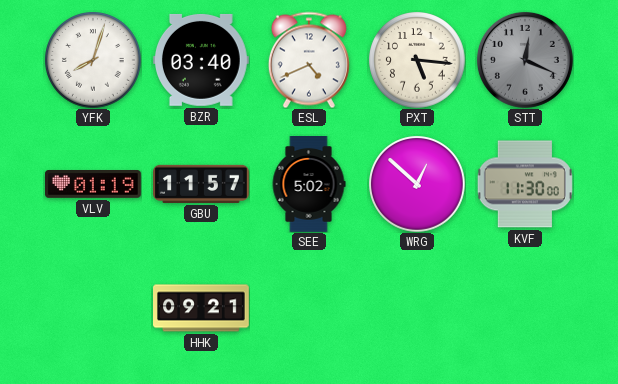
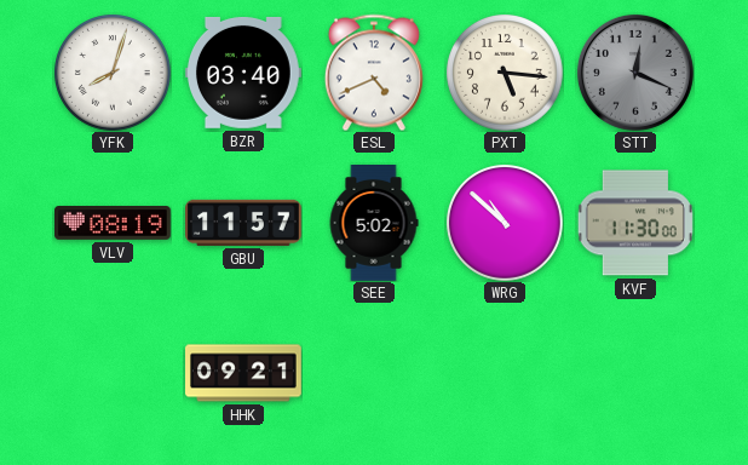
VLV: 01:19 -> 08:19 (114, 224)
WRG: 12:52 -> 10:52 (505, 223)
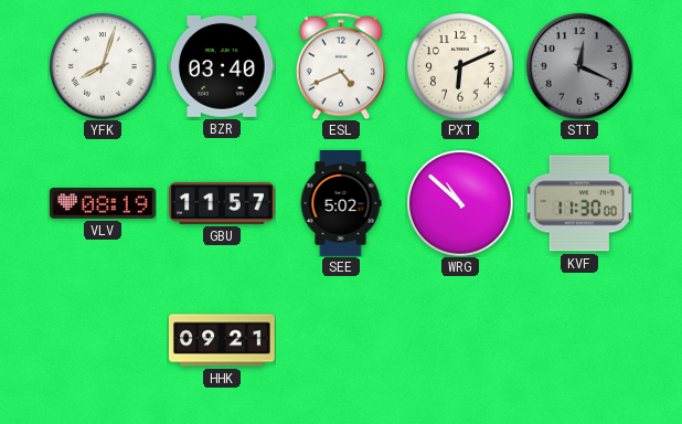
PXT: 5:16 -> 6:11 (460, 66)
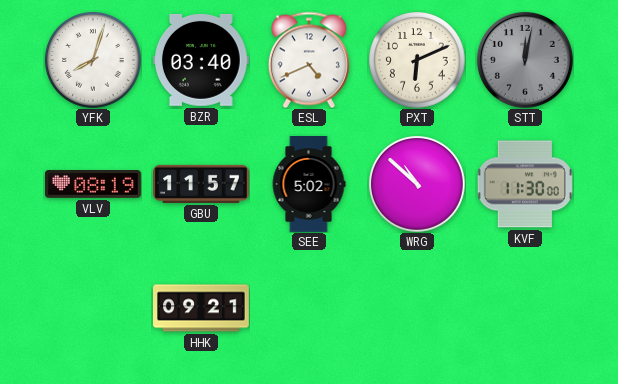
STT: 12:19 -> 12:02 (525, 60)
